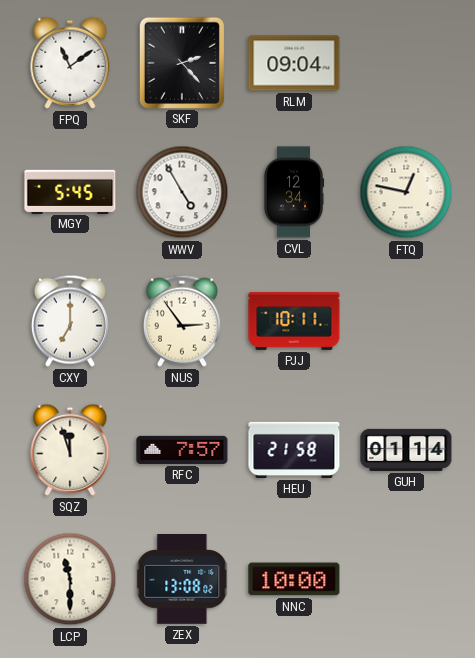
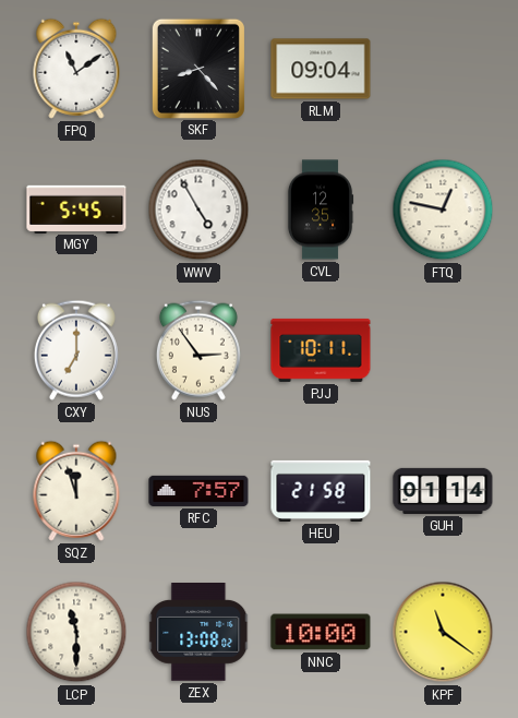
SKF: 2:23 -> 8:23 (197, 68)
CVL: 12:34 -> 12:35 (321, 210)
KPF: none -> 11:21 (443, 632)
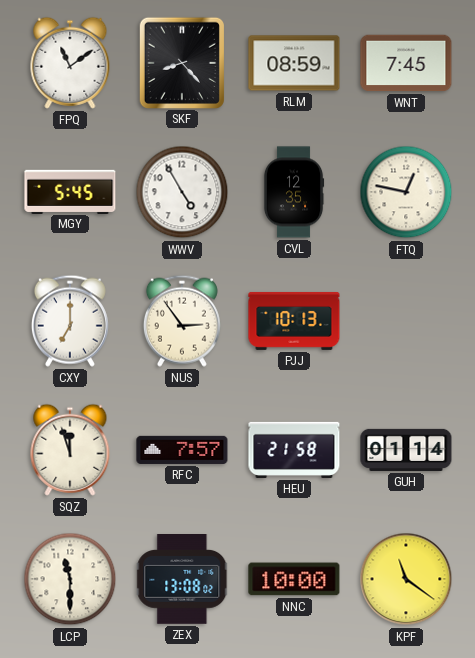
RLM: 09:04 -> 08:59 (294, 63)
WNT: none -> 7:45 (406, 63)
PJJ: 10:11 -> 10:13 (294, 321)
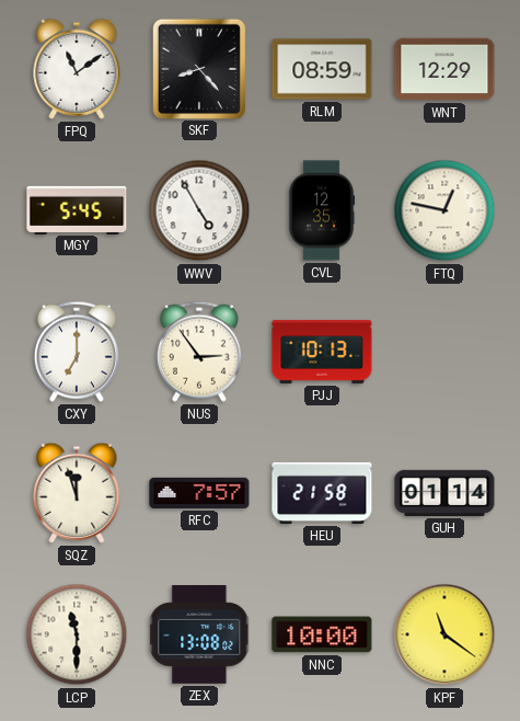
WNT: 7:45 -> 12:29 (444, 69)
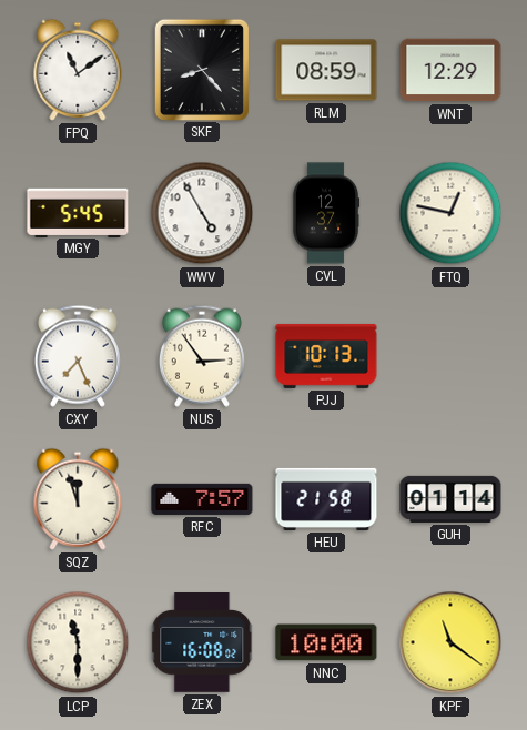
CVL: 12:35 -> 12:37 (326, 213)
CXY: 7:00 -> 7:26 (78, 356)
ZEX: 13:08 -> 16:08 (203, 643)
